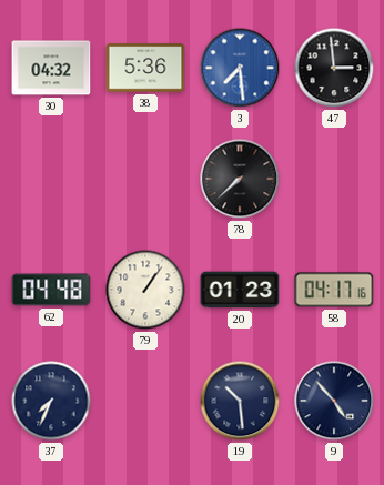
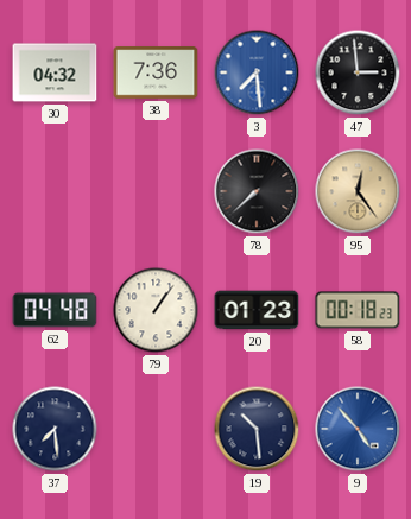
38: 5:36 -> 7:36 (156, 72)
95: none -> 12:24 (358, 191)
58: 04:17 -> 00:18 (358, 310)
37: 7:34 -> 7:29 (55, 429)
9 dial: navy -> blue (358, 429)
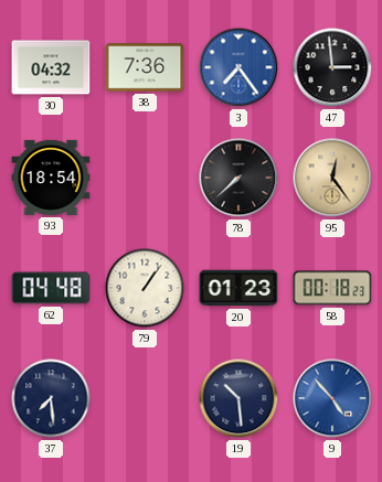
3: 7:29 -> 7:24 (238, 67)
93: none -> 18:54 (51, 178)
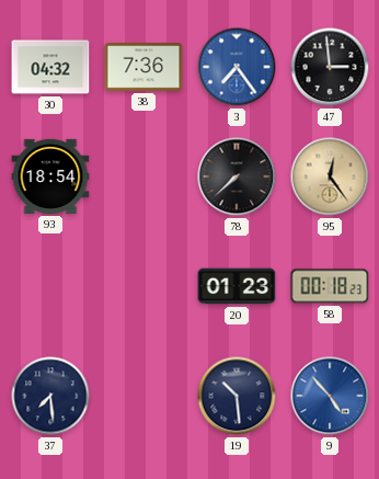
62: 04:48 -> none (51, 288)
79: 1:06 -> none (145, 288)
